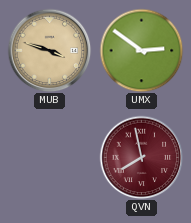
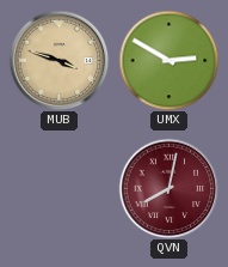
UMX: 2:51 -> 2:50 (168, 60)
QVN: 7:58 -> 8:02 (168, 188)
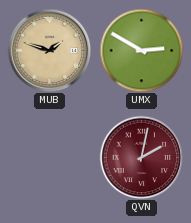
MUB: 3:48 -> 1:48 (49, 50)
QVN: 8:02 -> 2:02 (141, 157)
